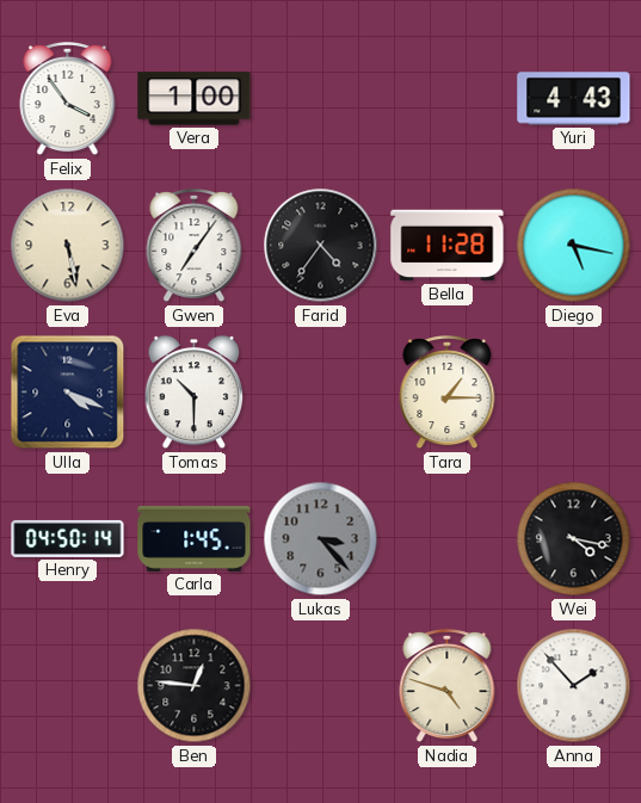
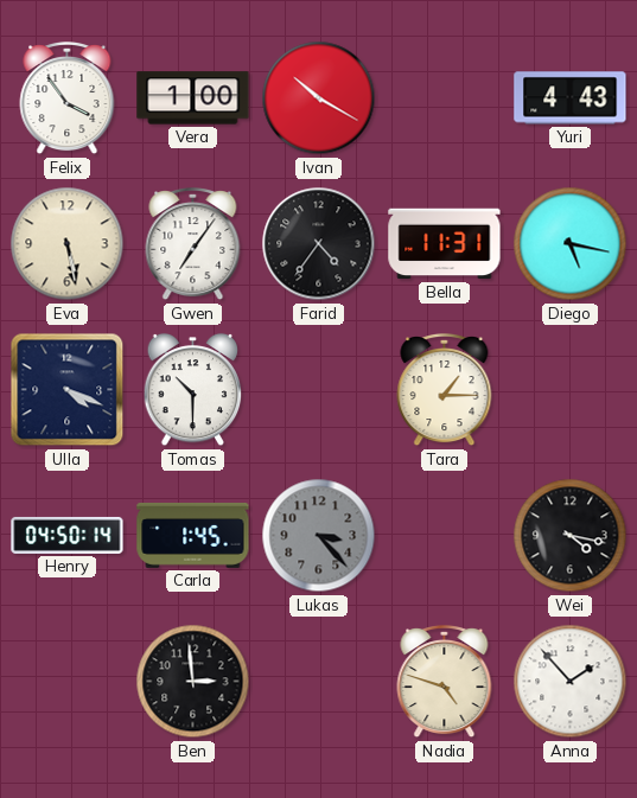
Ivan: none -> 10:20 (319, 98)
Bella: 11:28 -> 11:31 (445, 244)
Ben: 12:46 -> 2:59 (193, 682)
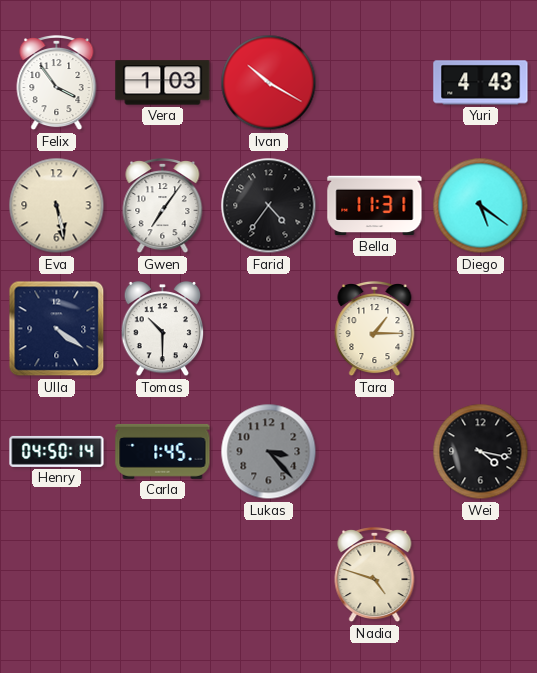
Vera: 1:00 -> 1:03 (163, 83)
Diego: 5:17 -> 5:21 (481, 206)
Ulla: 4:19 -> 4:21 (57, 329)
Ben: 2:59 -> none (193, 682)
Anna: 1:53 -> none (571, 682)
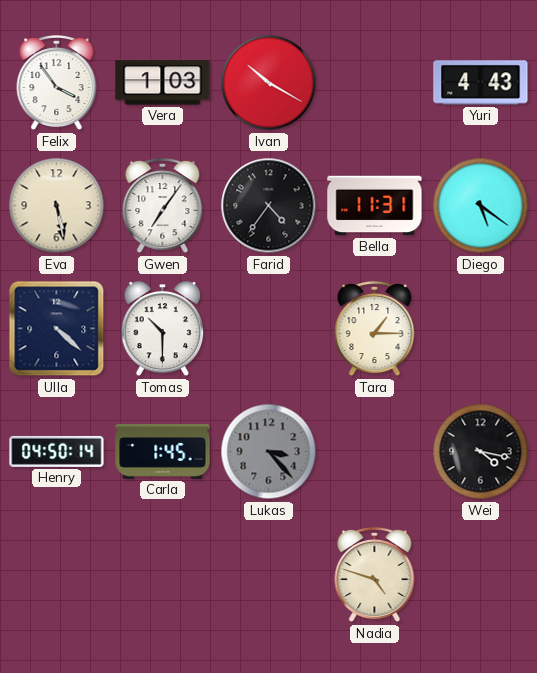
Ulla: 4:21 -> 4:22 (57, 329)
